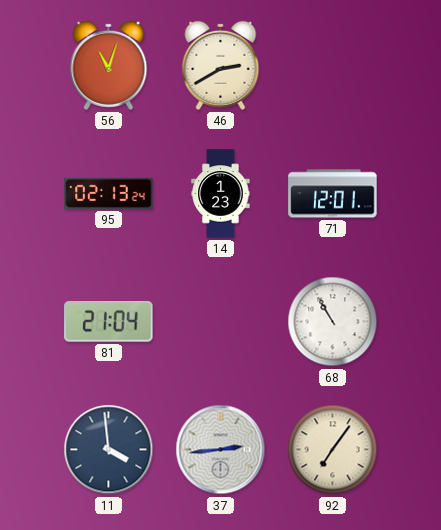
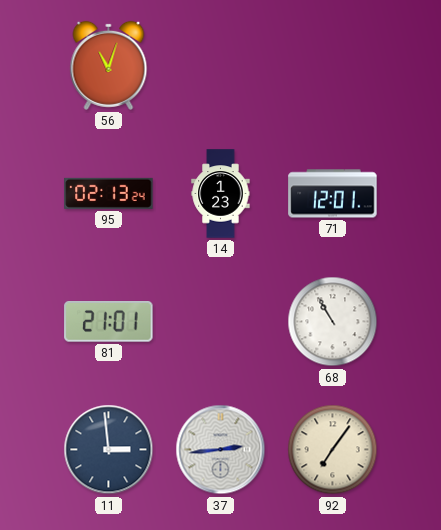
46: 2:40 -> none (221, 65)
81: 21:04 -> 21:01 (109, 322)
11: 3:59 -> 2:59 (109, 450)
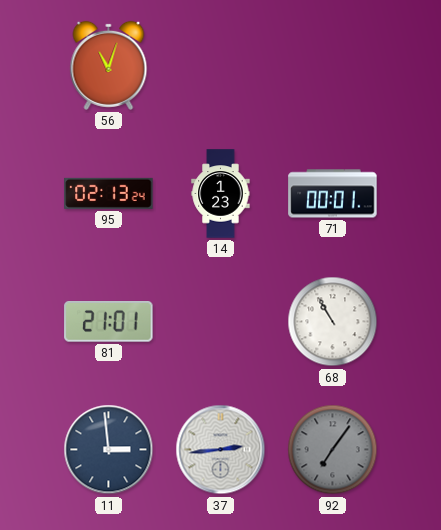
71: 12:01 -> 00:01 (333, 194)
92 dial: cream -> grey (333, 450)
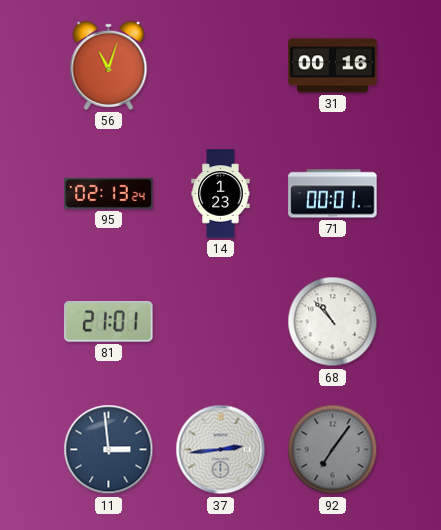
31: none -> 00:16 (333, 66)
68: 10:55 -> 10:53 (333, 322)
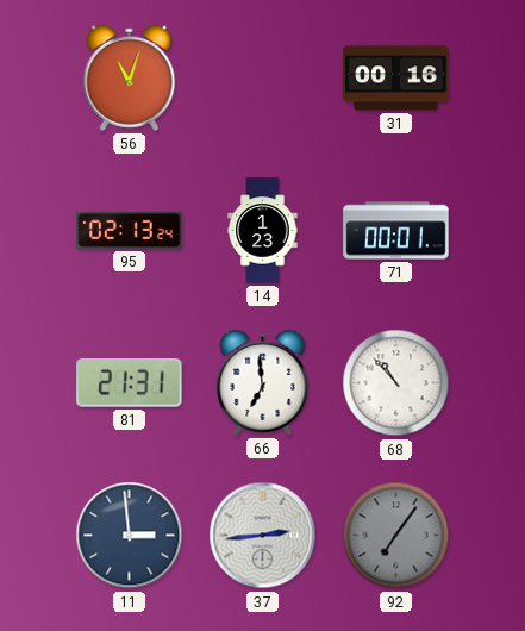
81: 21:01 -> 21:31 (130, 383)
66: none -> 6:59 (263, 382)
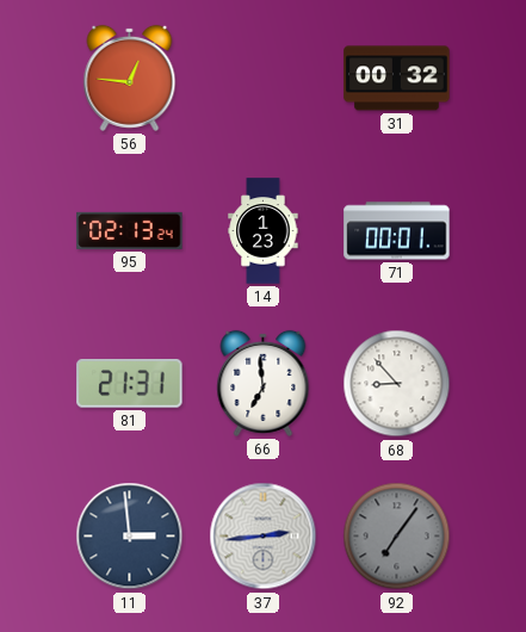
56: 11:03 -> 12:46 (130, 78)
31: 00:16 -> 00:32 (397, 79)
68: 10:53 -> 8:53 (397, 384)
